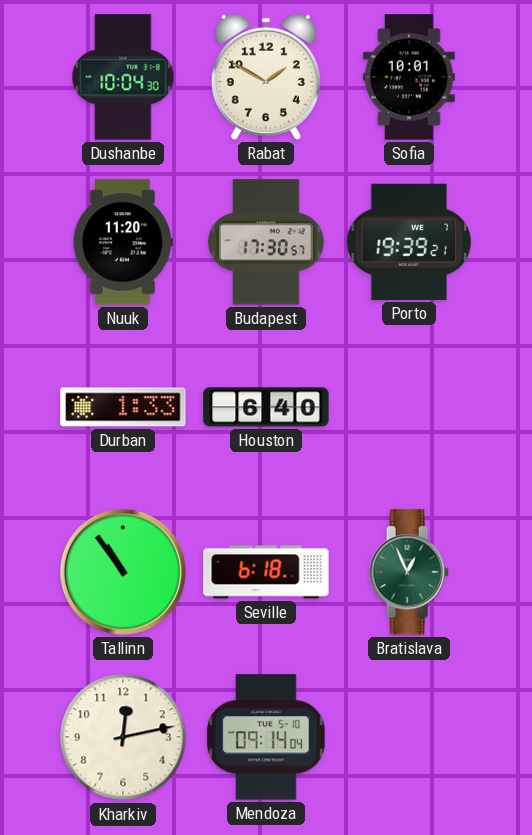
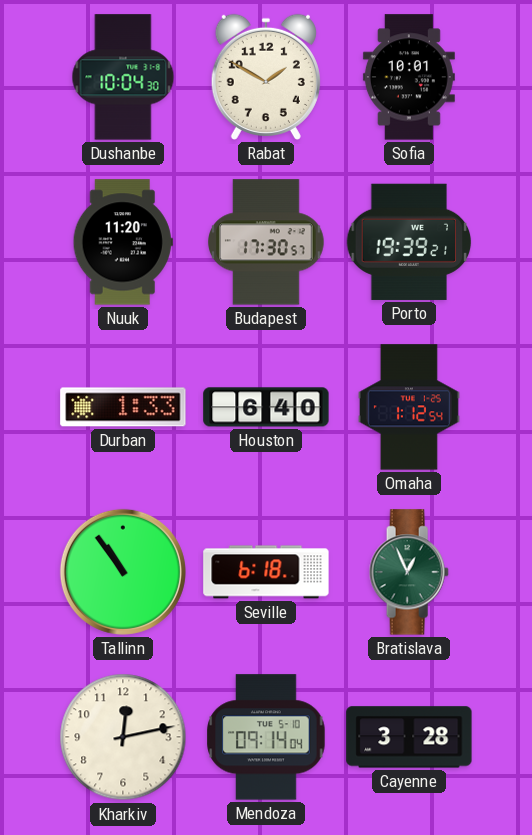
Omaha: none -> 1:12 (409, 407)
Cayenne: none -> 3:28 (409, 737)
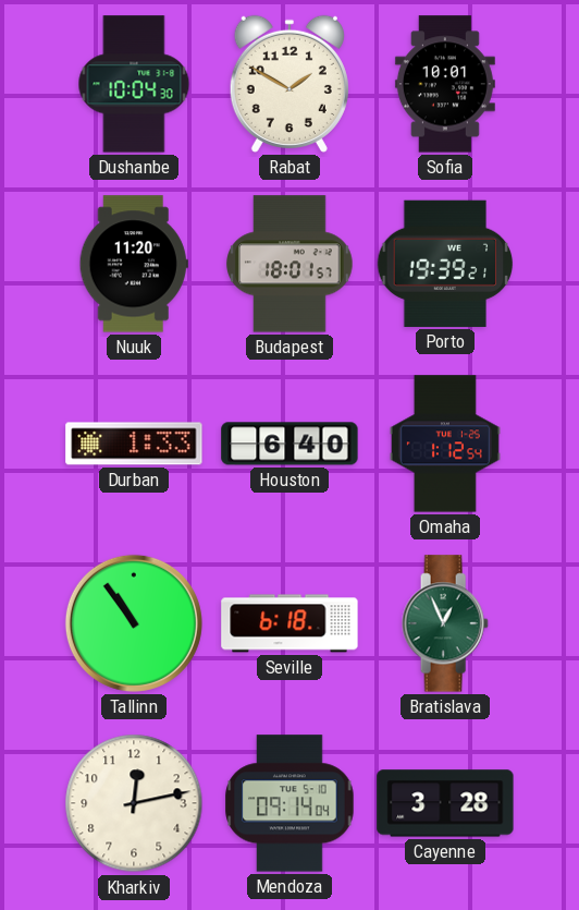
Budapest: 17:30 -> 18:01 (291, 264)
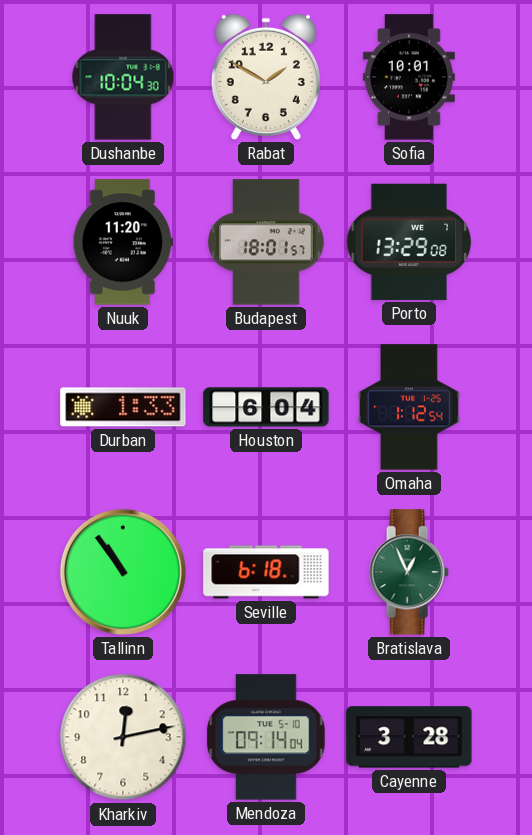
Porto: 19:39 -> 13:29 (409, 242)
Houston: 6:40 -> 6:04 (266, 407)
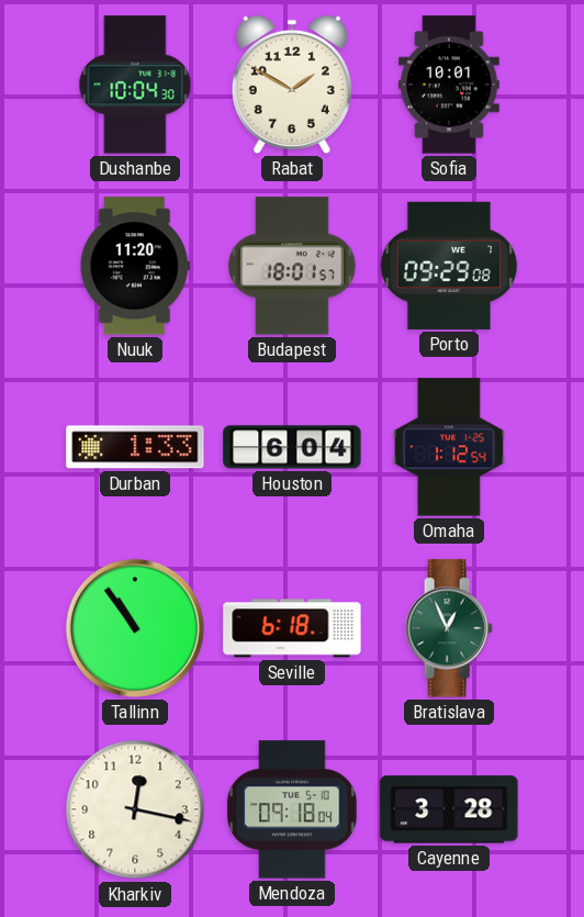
Porto: 13:29 -> 09:29 (449, 266)
Kharkiv: 12:13 -> 12:17 (135, 809)
Mendoza: 09:14 -> 09:18 (292, 809)
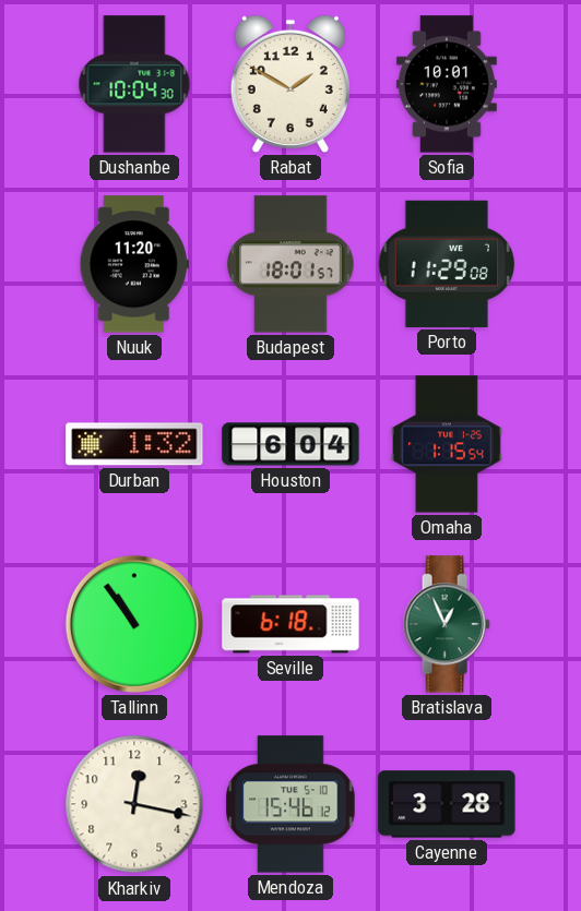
Porto: 09:29 -> 11:29 (447, 264)
Durban: 1:33 -> 1:32 (134, 444)
Omaha: 1:12 -> 1:15 (447, 444)
Mendoza: 09:18 -> 15:46 (290, 804)
